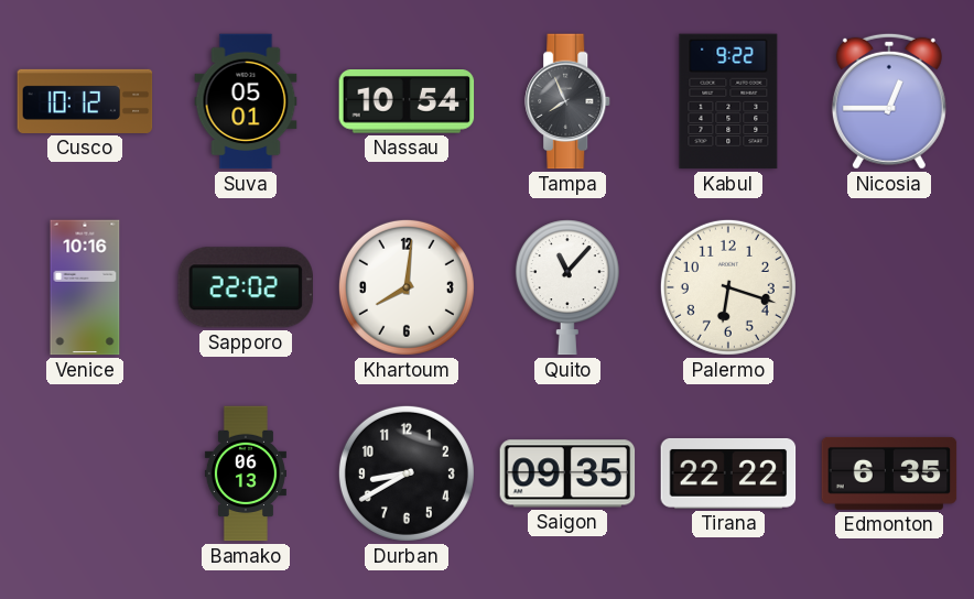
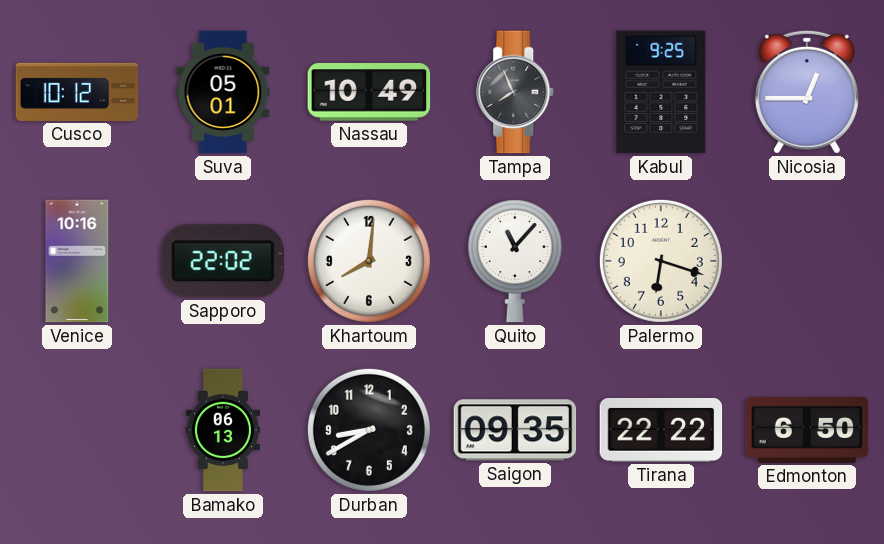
Nassau: 10:54 -> 10:49 (369, 93)
Kabul: 9:22 -> 9:25 (661, 92)
Edmonton: 6:35 -> 6:50 (807, 430)
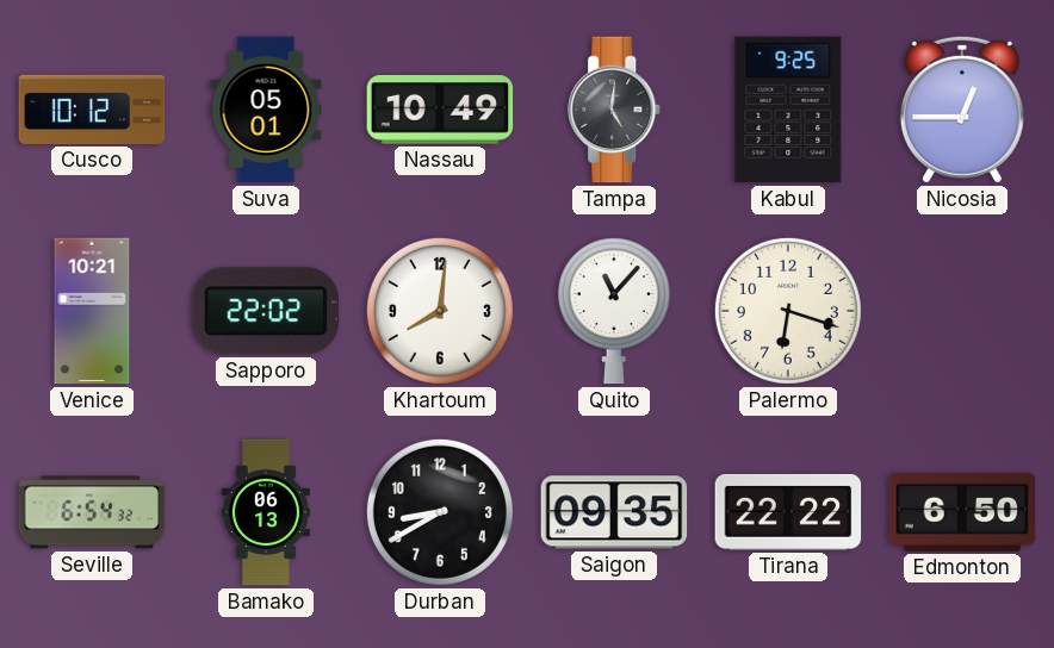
Tampa: 7:56 -> 5:01 (615, 110)
Venice: 10:16 -> 10:21 (92, 311)
Seville: none -> 6:54 (92, 512)
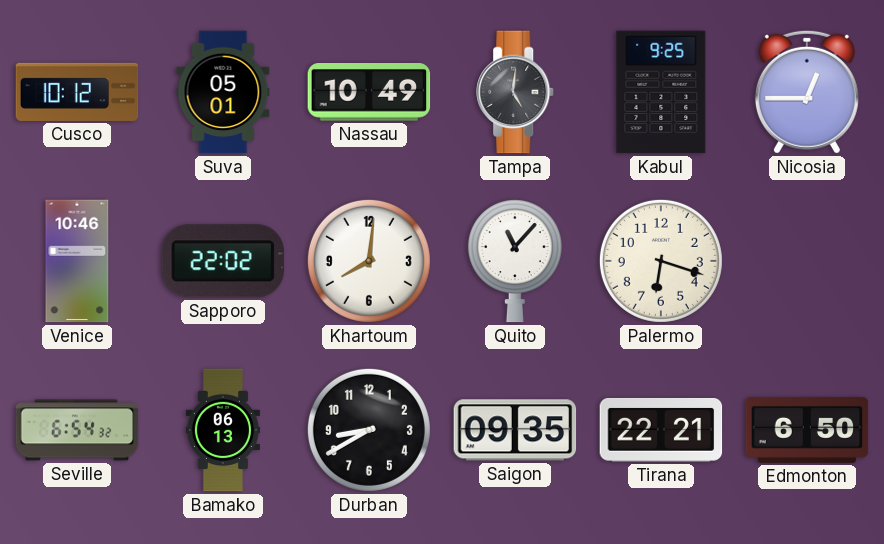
Venice: 10:21 -> 10:46 (77, 261)
Tirana: 22:22 -> 22:21 (661, 430)
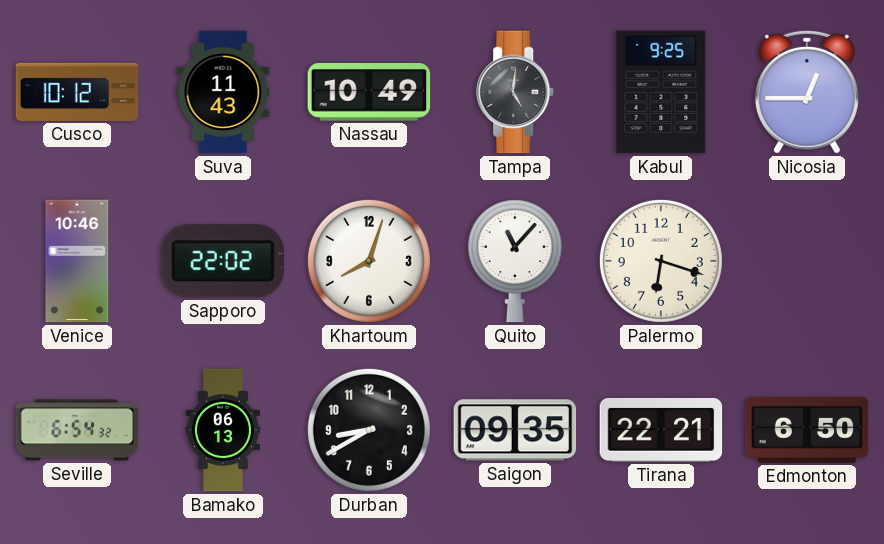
Suva: 05:01 -> 11:43 (223, 92)
Khartoum: 8:01 -> 8:03 (369, 261)
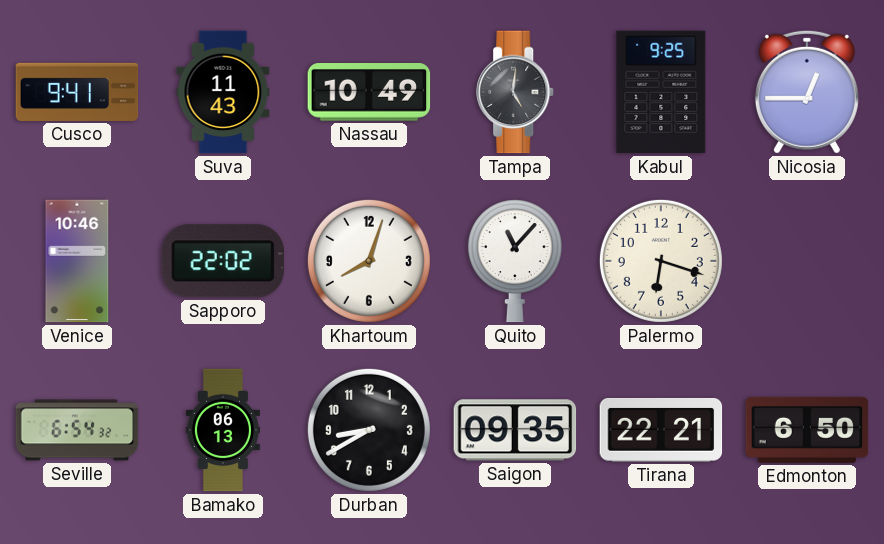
Cusco: 10:12 -> 9:41 (77, 92)
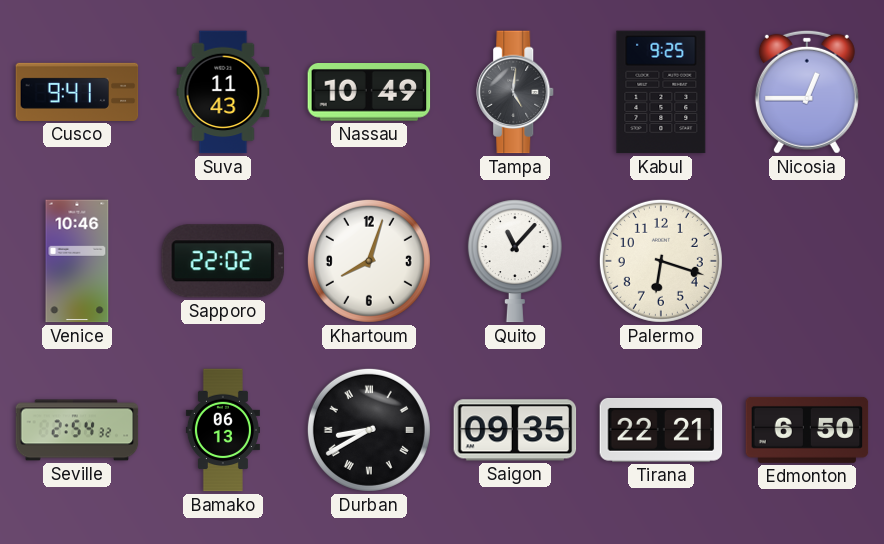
Seville: 6:54 -> 2:54 (77, 430)
Durban numerals: Arabic -> Roman (369, 430)
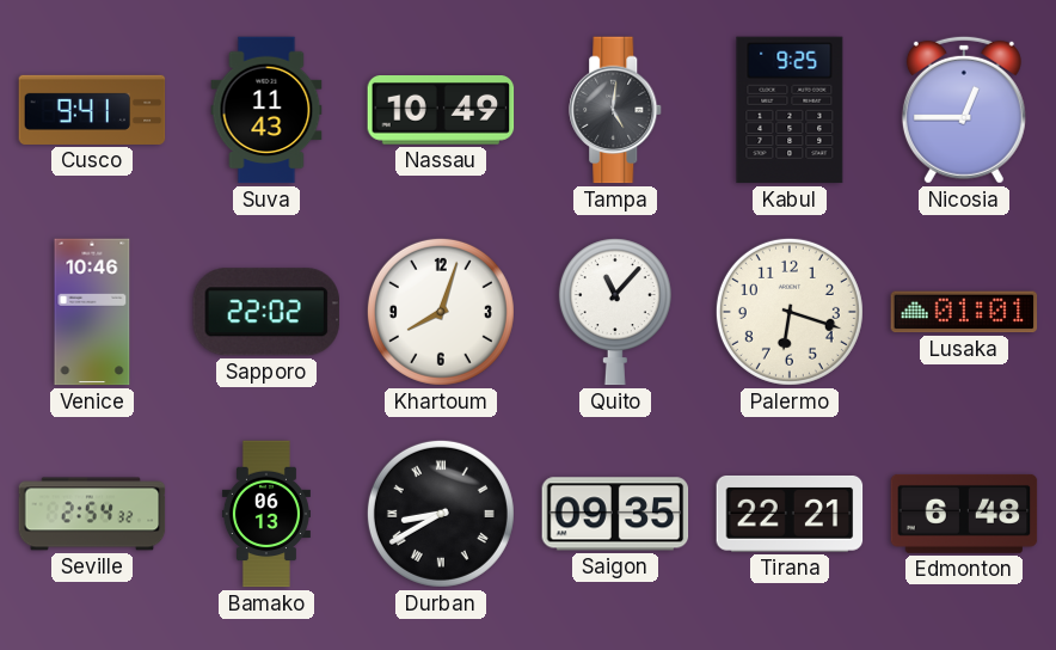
Lusaka: none -> 01:01 (964, 312)
Edmonton: 6:50 -> 6:48 (964, 514)
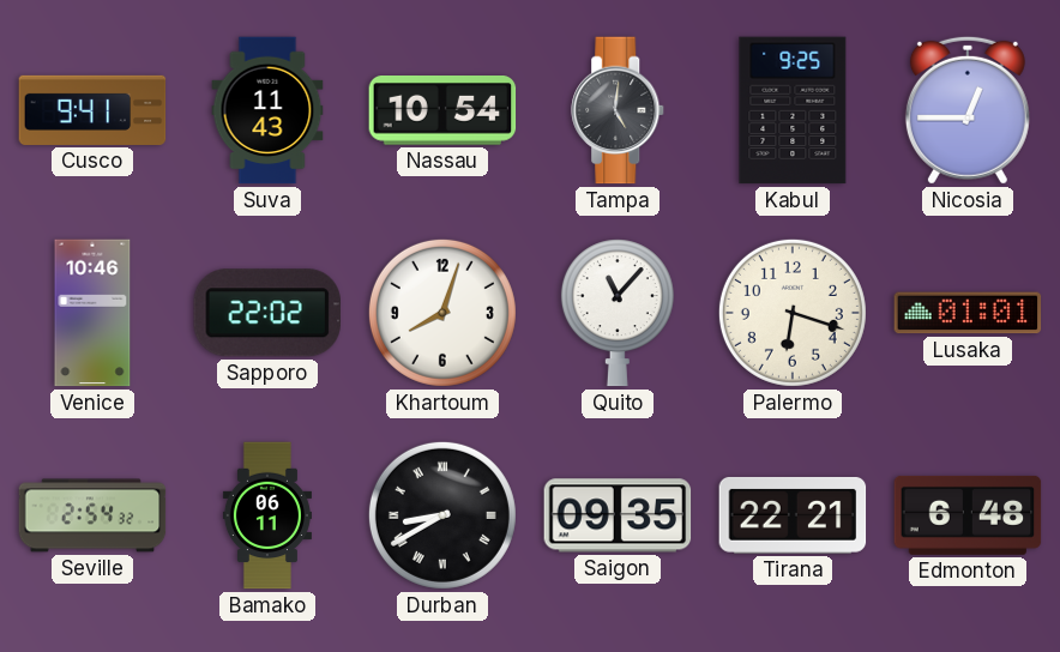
Nassau: 10:49 -> 10:54 (442, 111)
Bamako: 06:13 -> 06:11 (267, 515)
